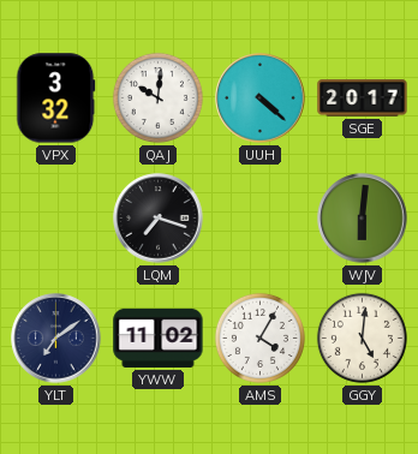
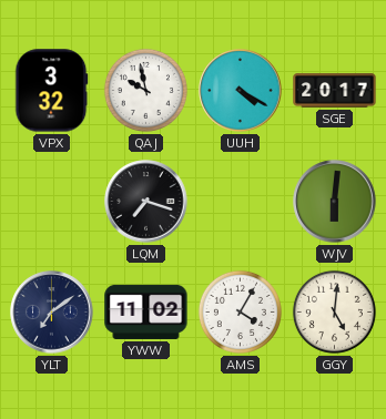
QAJ: 10:01 -> 9:58 (145, 90)
UUH: 4:22 -> 4:20 (241, 91)
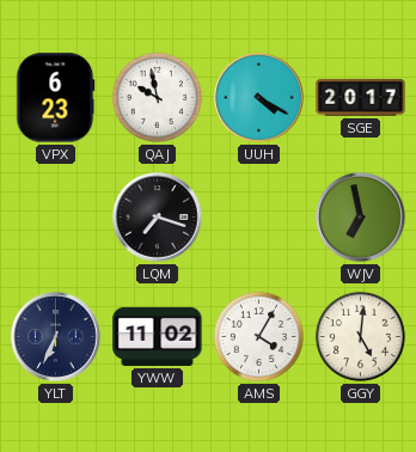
VPX: 3:32 -> 6:23 (56, 98)
WJV: 6:01 -> 6:58 (361, 218)
YLT: 7:09 -> 6:34 (56, 337)
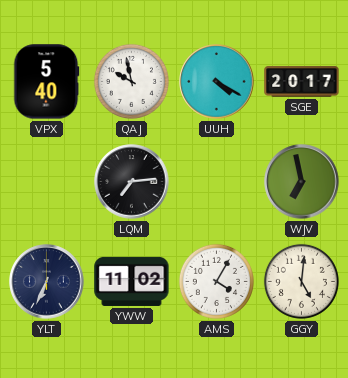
VPX: 6:23 -> 5:40 (47, 82)
LQM: 7:18 -> 7:14 (132, 182)
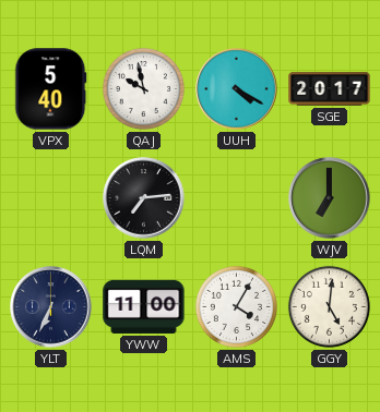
WJV: 6:58 -> 7:00 (330, 198)
YWW: 11:02 -> 11:00 (144, 306)
